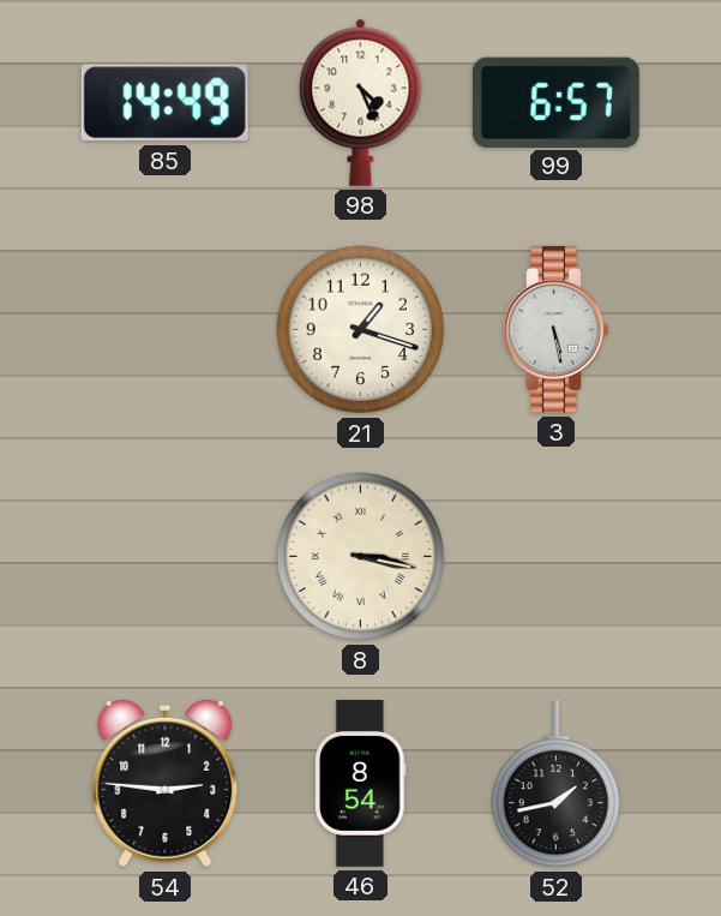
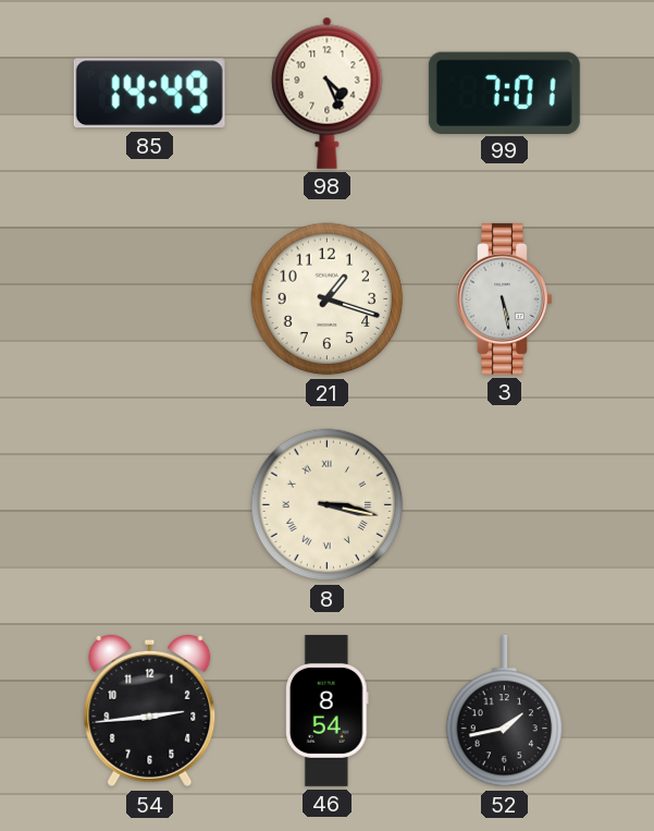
99: 6:57 -> 7:01 (504, 93)
54: 2:46 -> 2:44 (150, 711)
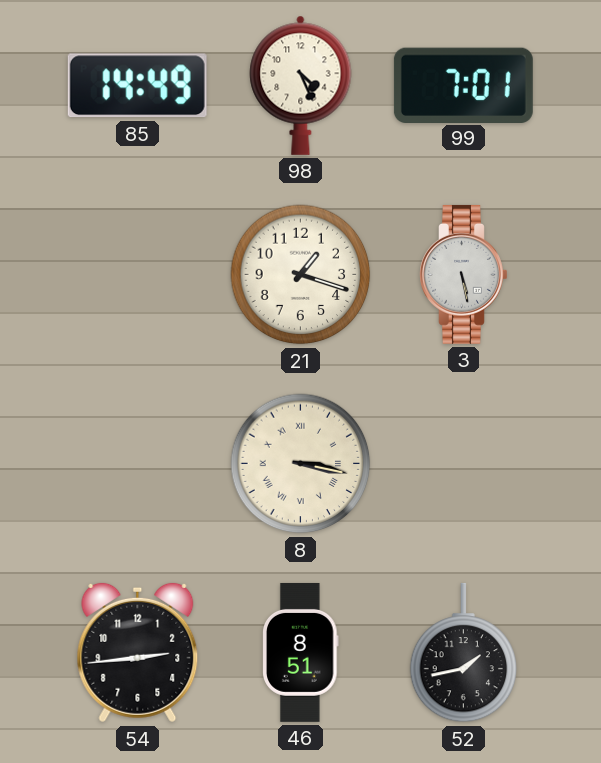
46: 8:54 -> 8:51 (301, 652)
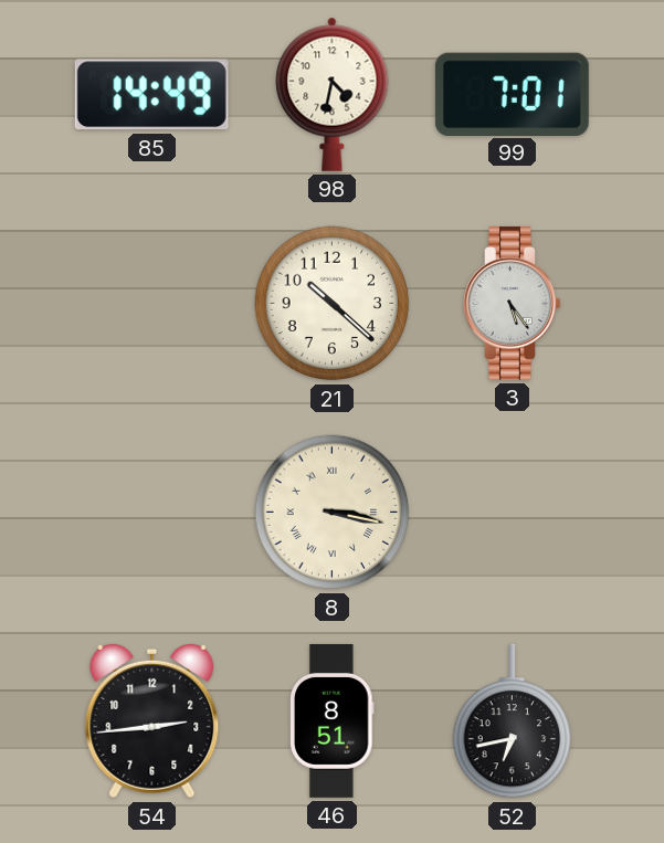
98: 4:26 -> 4:32 (333, 94)
21: 1:18 -> 10:22 (333, 304)
3: 5:28 -> 5:24 (513, 303)
52: 1:43 -> 6:43 (513, 721)
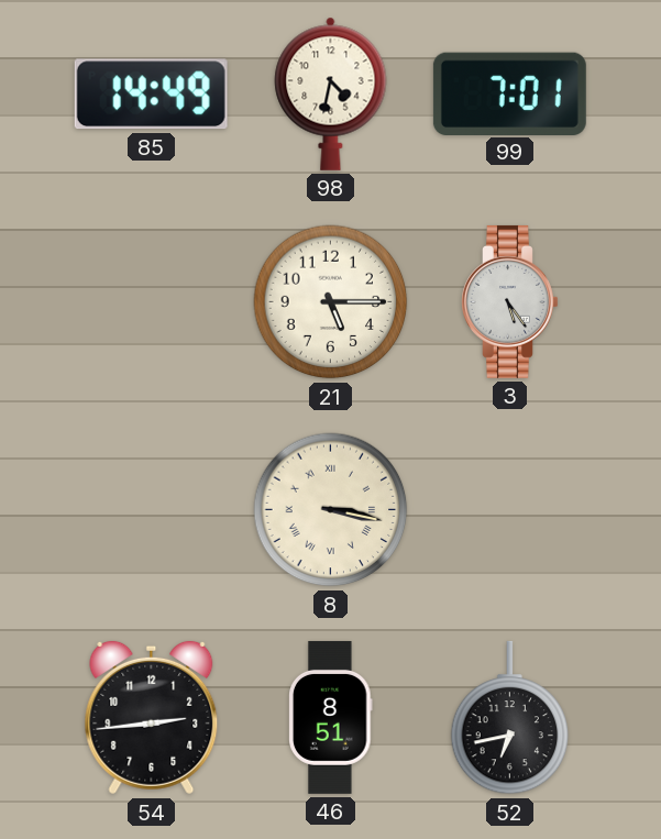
21: 10:22 -> 5:15 (331, 302)
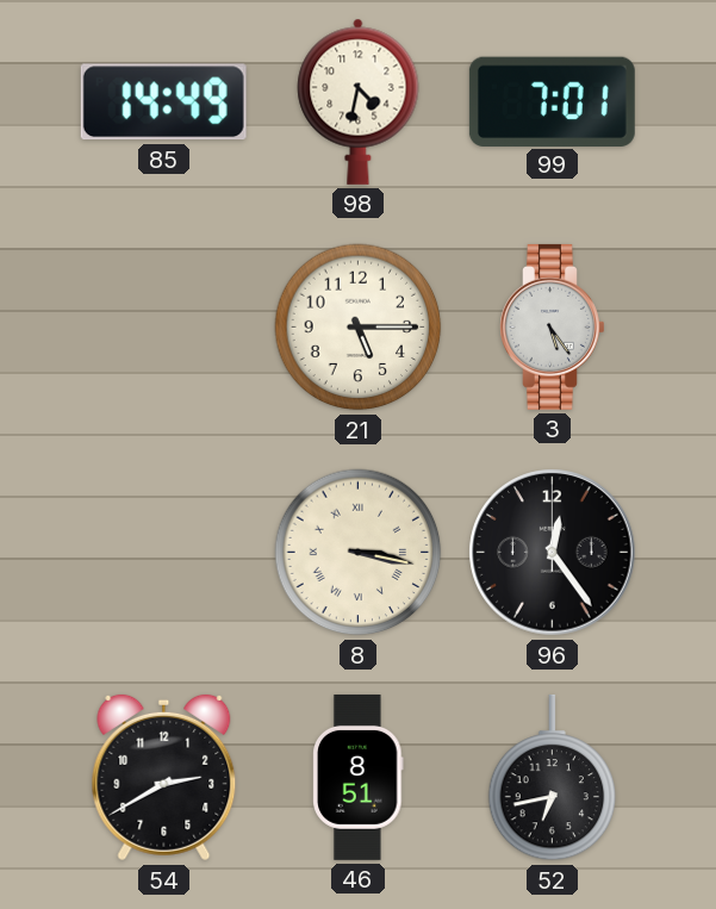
96: none -> 12:24 (553, 553)
54: 2:44 -> 2:40 (164, 778)
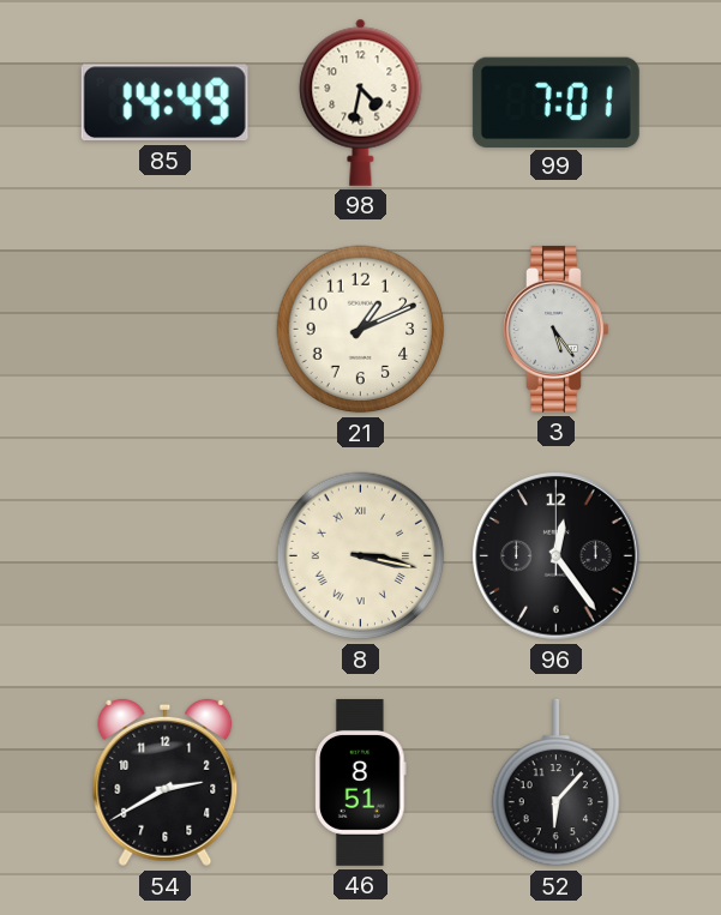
21: 5:15 -> 1:11 (361, 330)
52: 6:43 -> 6:07 (557, 783)
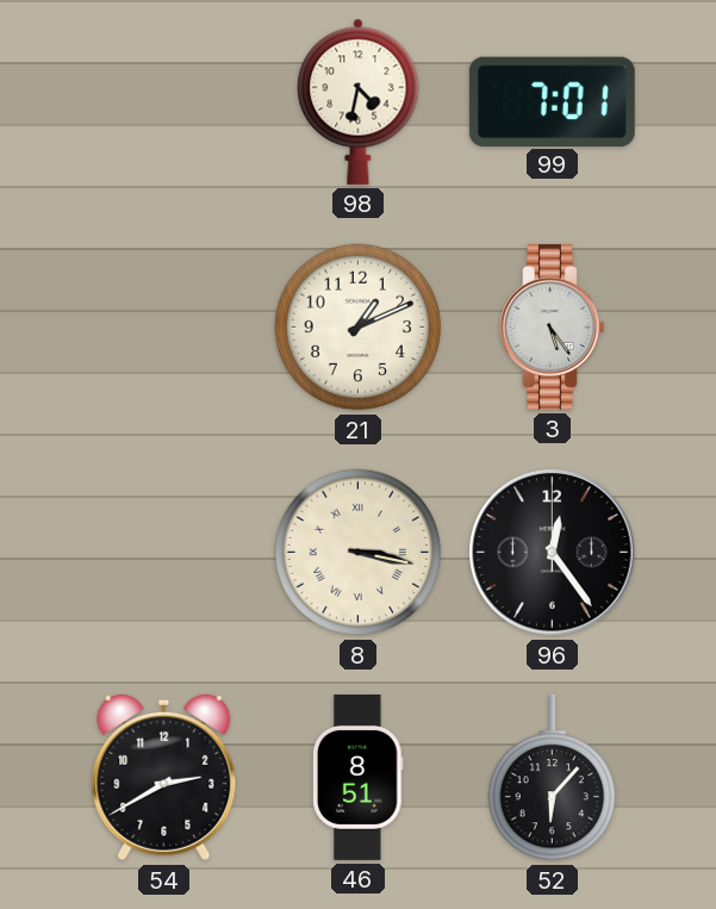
85: 14:49 -> none (164, 103)
